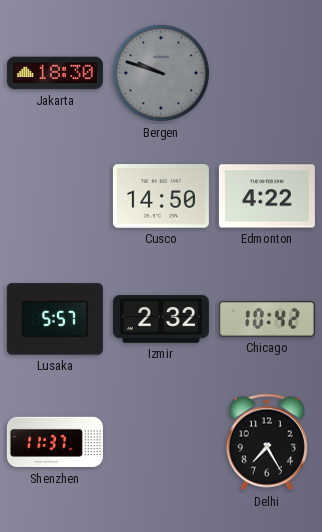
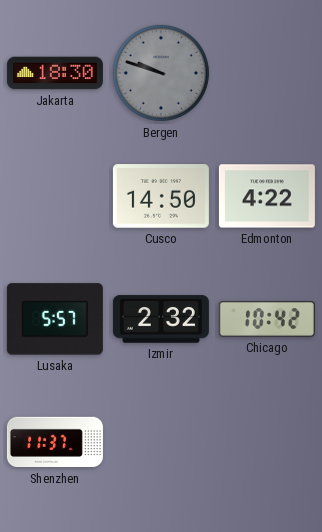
Delhi: 7:25 -> none (267, 442)
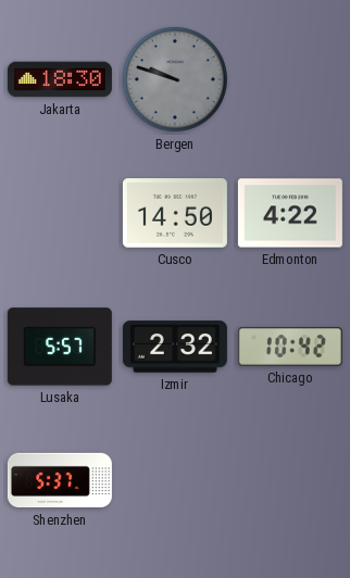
Shenzhen: 11:37 -> 5:37 (60, 480)
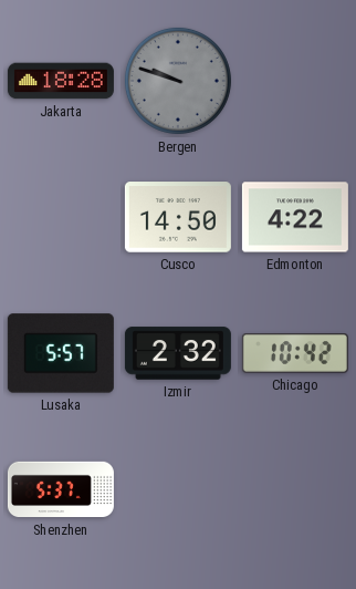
Jakarta: 18:30 -> 18:28 (61, 81)
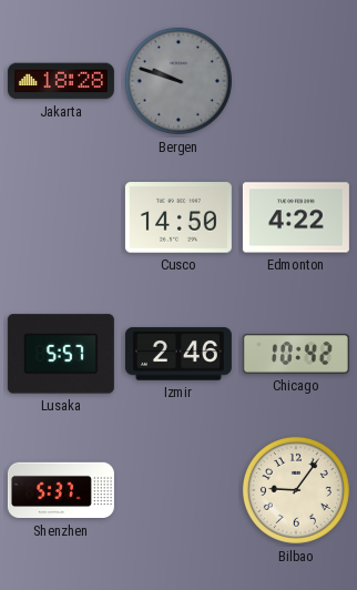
Izmir: 2:32 -> 2:46 (178, 354)
Bilbao: none -> 9:06 (296, 490)
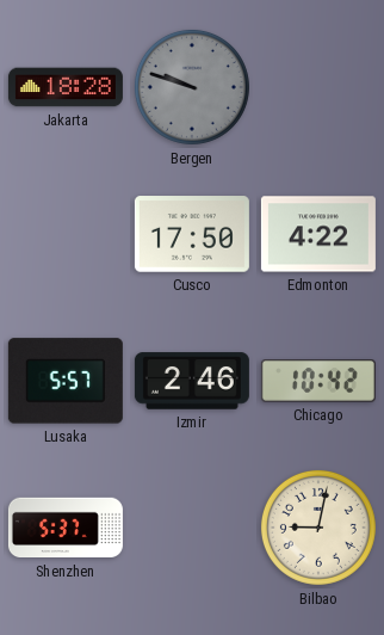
Cusco: 14:50 -> 17:50 (192, 234)
Bilbao: 9:06 -> 9:02 (318, 528)
